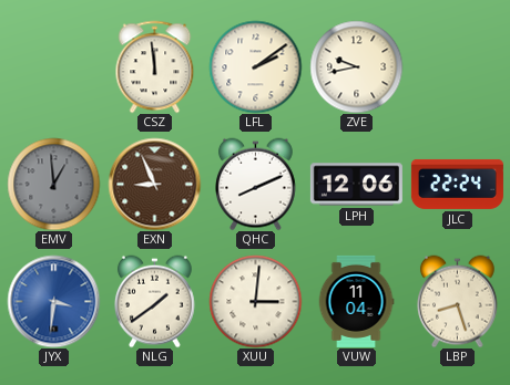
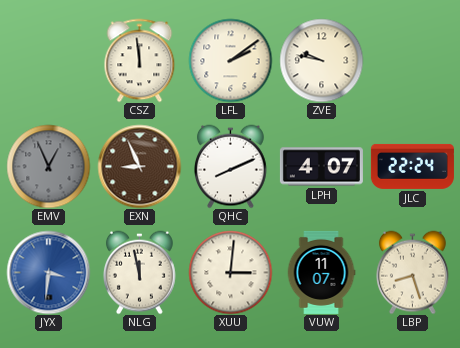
ZVE: 9:43 -> 9:47 (321, 60)
EMV: 12:59 -> 12:56 (48, 166)
LPH: 12:06 -> 4:07 (321, 167)
NLG: 1:39 -> 11:58 (140, 272)
VUW: 11:04 -> 11:07 (321, 272)
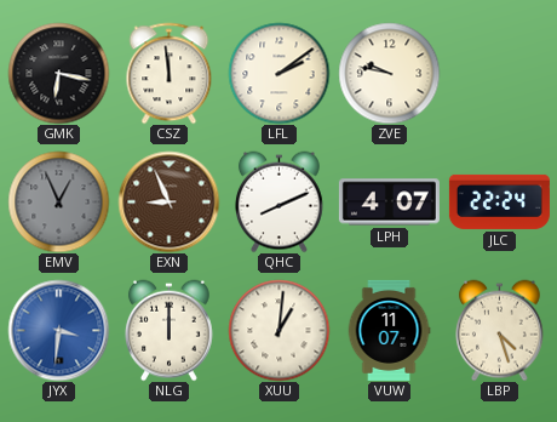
GMK: none -> 6:17 (58, 73)
NLG: 11:58 -> 12:00 (170, 330)
XUU: 3:01 -> 1:01 (278, 330)
LBP: 8:27 -> 4:27 (500, 330)
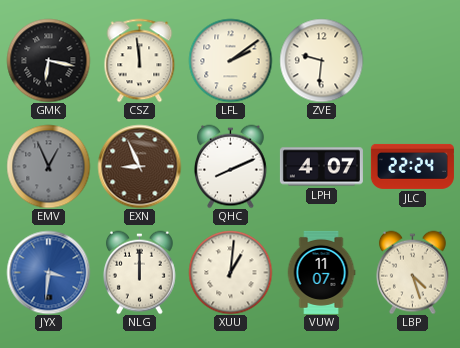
ZVE: 9:47 -> 9:31 (321, 60)
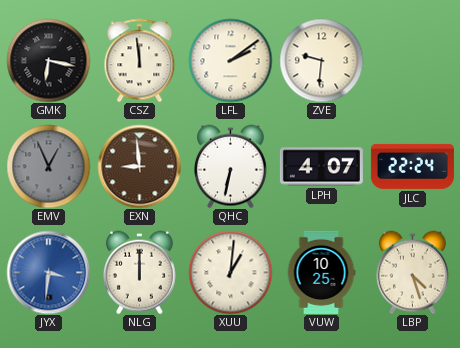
EXN: 8:56 -> 8:59 (139, 166)
QHC: 8:11 -> 6:32 (231, 166)
VUW: 11:07 -> 10:25 (321, 272)
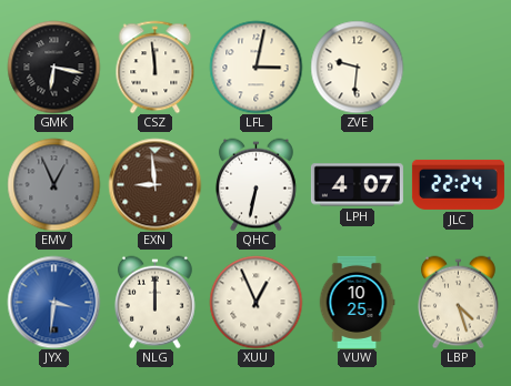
LFL: 2:09 -> 3:02 (255, 67)
XUU: 1:01 -> 12:56 (255, 302)
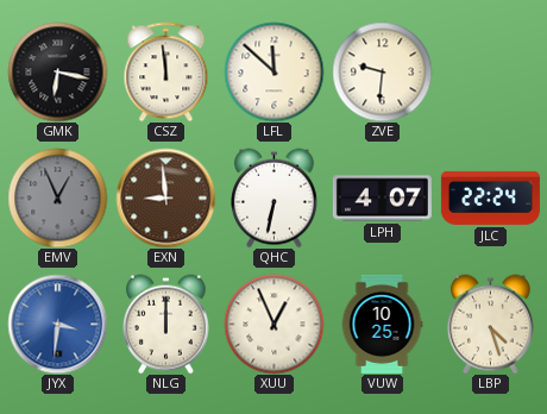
LFL: 3:02 -> 11:52 (273, 71)
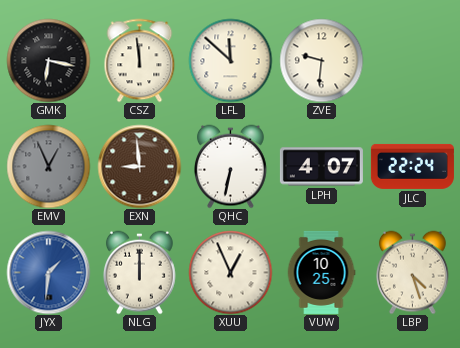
JYX: 3:31 -> 1:31 (48, 272)
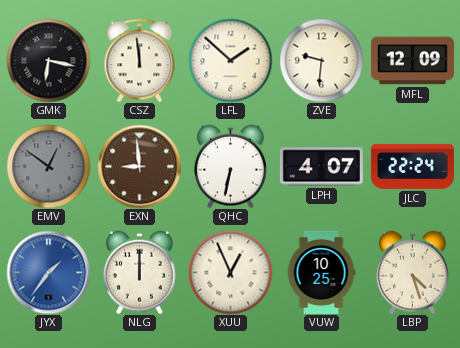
LFL: 11:52 -> 1:52 (230, 60)
MFL: none -> 12:09 (412, 61)
EMV: 12:56 -> 12:51 (48, 166)
JYX: 1:31 -> 1:36 (48, 272)
